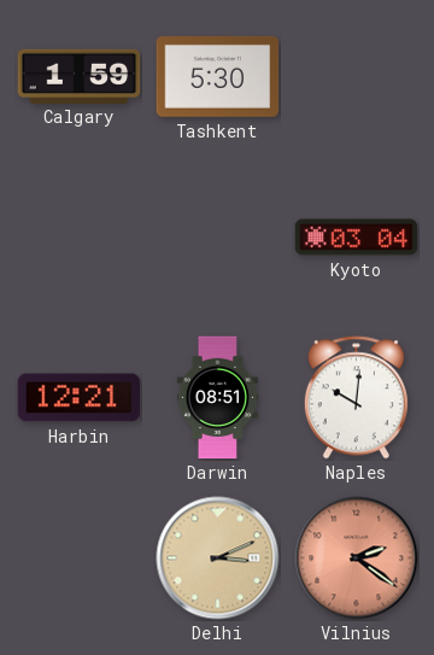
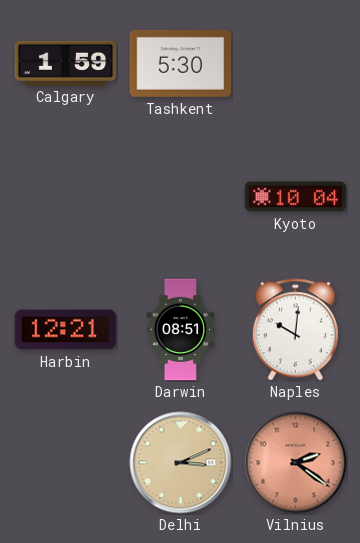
Kyoto: 03:04 -> 10:04 (296, 197)
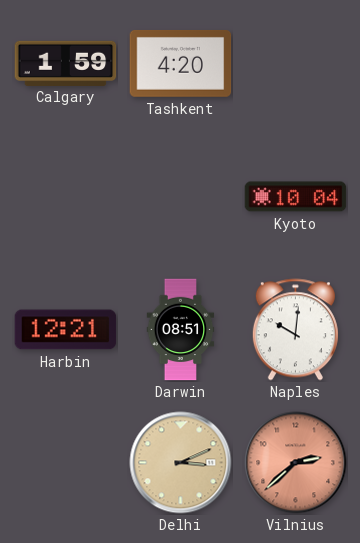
Tashkent: 5:30 -> 4:20 (181, 63)
Vilnius: 2:21 -> 2:38 (296, 463)
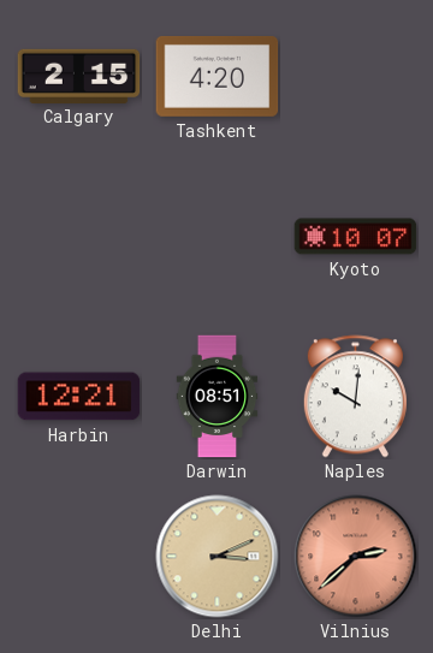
Calgary: 1:59 -> 2:15 (79, 76)
Kyoto: 10:04 -> 10:07 (356, 237)
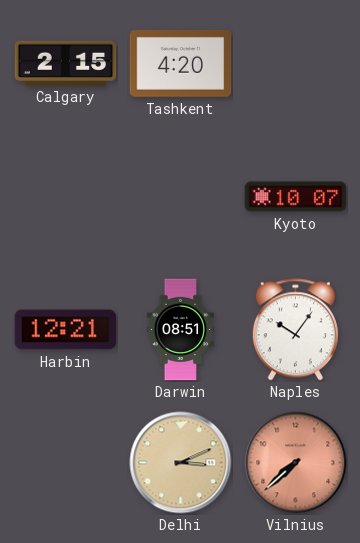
Naples: 10:01 -> 10:06 (295, 330)
Vilnius: 2:38 -> 7:38 (296, 463)
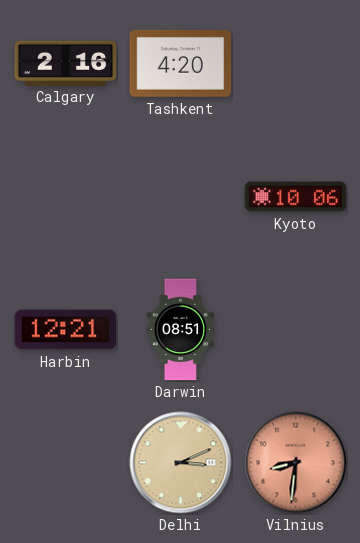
Calgary: 2:15 -> 2:16 (66, 63)
Kyoto: 10:07 -> 10:06 (296, 197)
Naples: 10:06 -> none (295, 330)
Vilnius: 7:38 -> 8:31 (296, 463)
